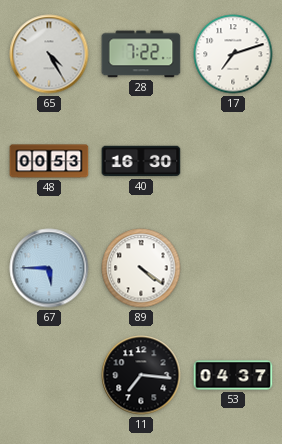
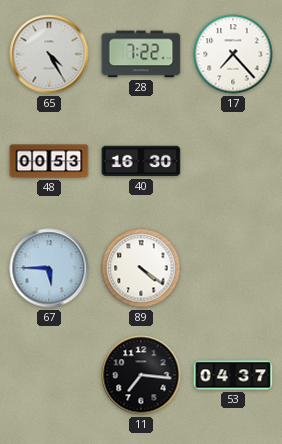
17: 7:12 -> 7:23 (233, 54)
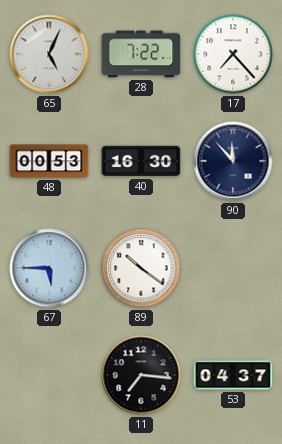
65: 4:25 -> 5:04 (49, 54)
90: none -> 11:53 (233, 161)
89: 4:21 -> 10:21 (141, 268)
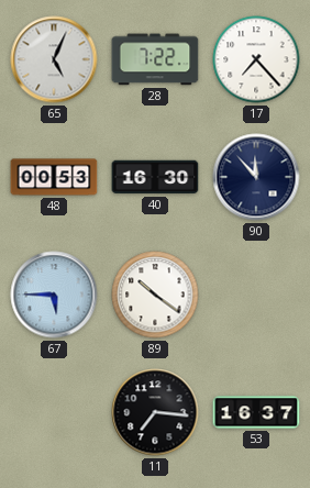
53: 04:37 -> 16:37 (256, 412)
